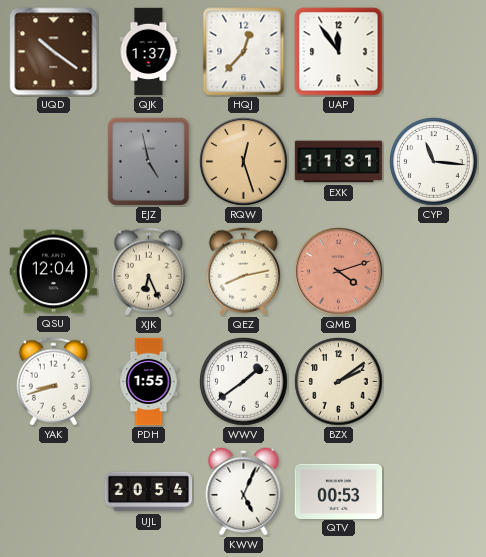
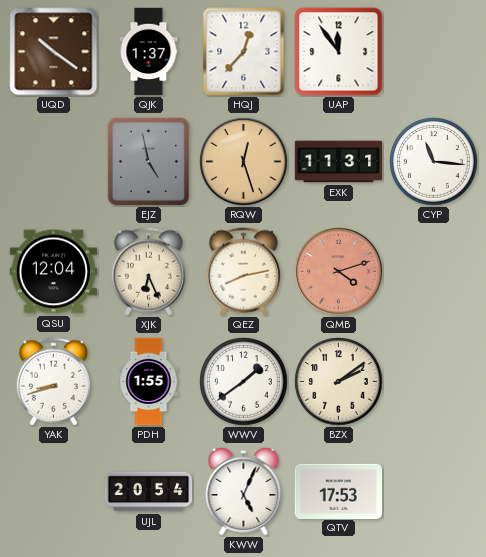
QTV: 00:53 -> 17:53 (339, 491)
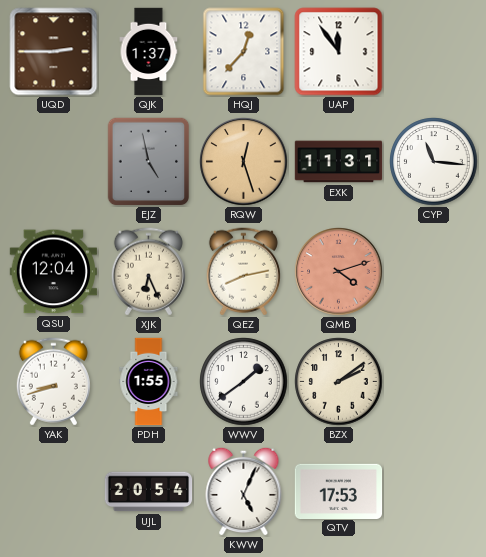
UQD: 10:21 -> 2:45 (54, 52)
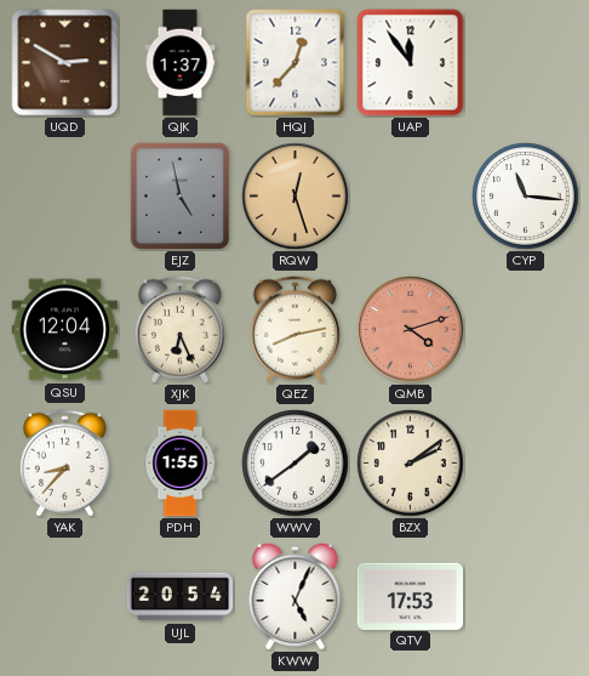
UQD: 2:45 -> 2:50 (65, 63)
EXK: 11:31 -> none (339, 162)
YAK: 8:42 -> 8:37 (64, 464)
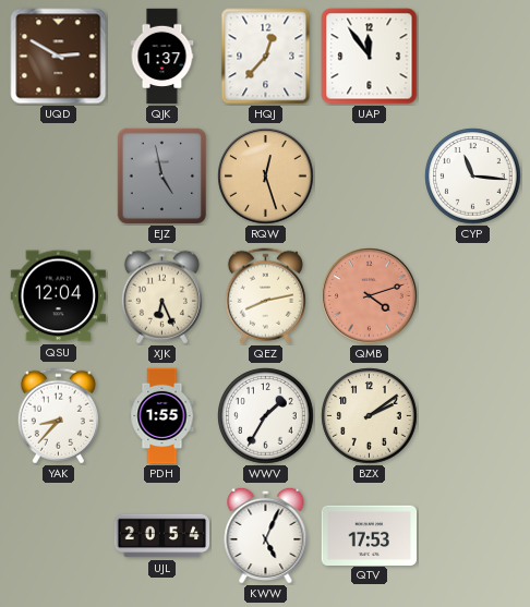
WWV: 1:39 -> 1:35 (266, 416)
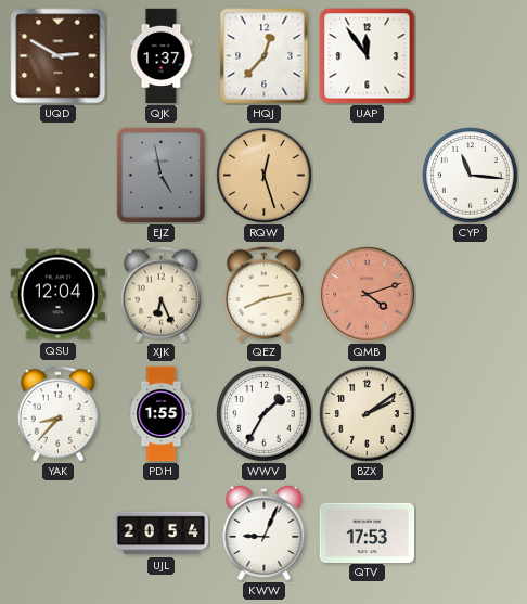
KWW: 5:04 -> 9:04 (265, 532)
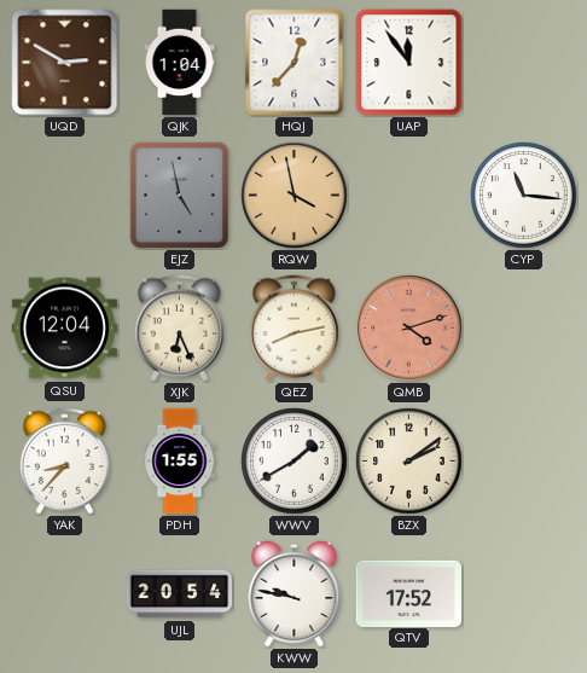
QJK: 1:37 -> 1:04 (180, 63)
RQW: 12:27 -> 3:58 (295, 196)
WWV: 1:35 -> 1:40 (295, 462)
KWW: 9:04 -> 9:47 (295, 593)
QTV: 17:53 -> 17:52 (409, 593)
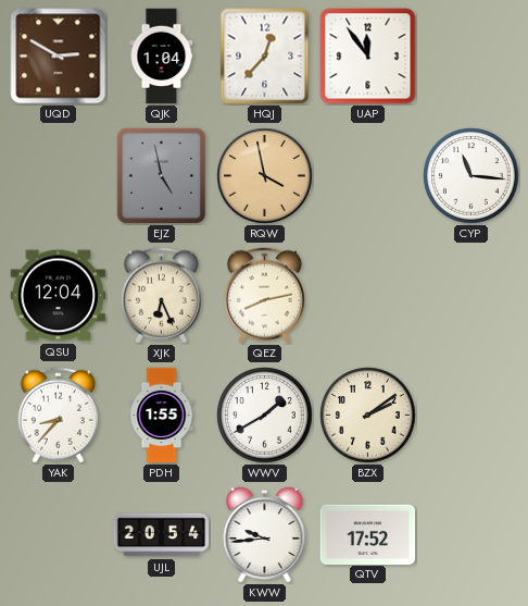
QMB: 4:12 -> none (409, 329)
KWW: 9:47 -> 9:44 (265, 534)
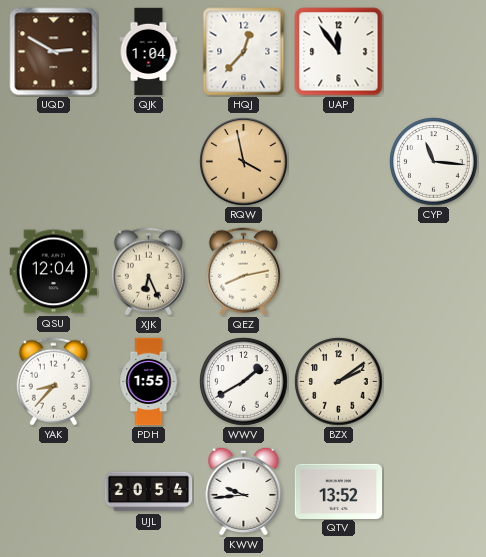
EJZ: 4:58 -> none (162, 176)
QTV: 17:52 -> 13:52 (339, 491)
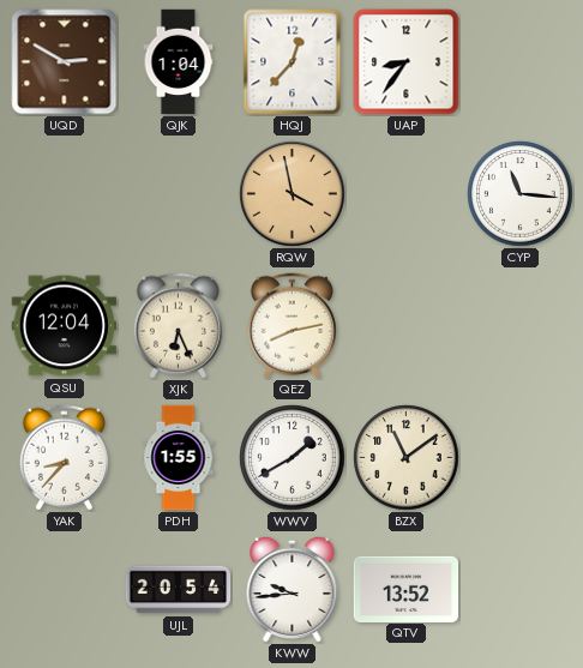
UAP: 11:54 -> 8:36 (407, 62)
BZX: 2:09 -> 11:09 (407, 458)
